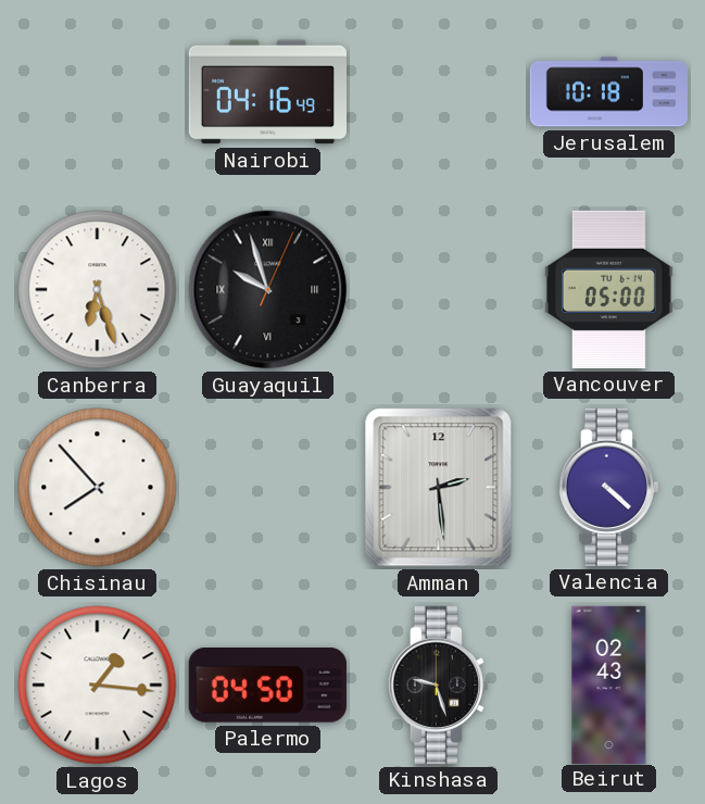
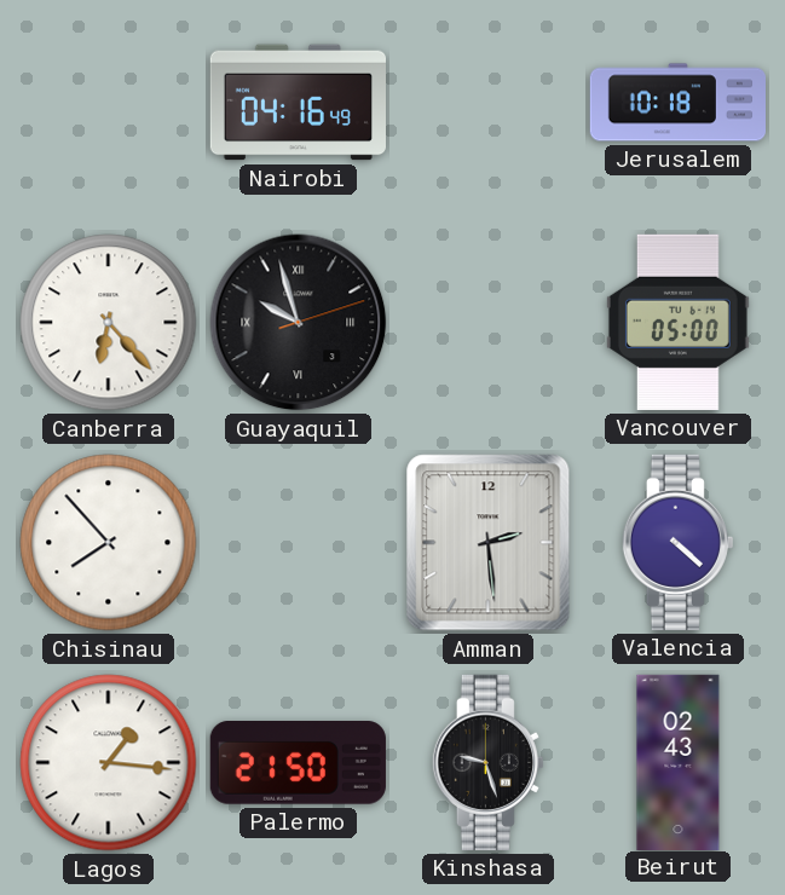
Canberra: 6:27 -> 6:23 (109, 323)
Guayaquil: 9:57:04 -> 9:57:12 (299, 323)
Palermo: 04:50 -> 21:50 (298, 763)
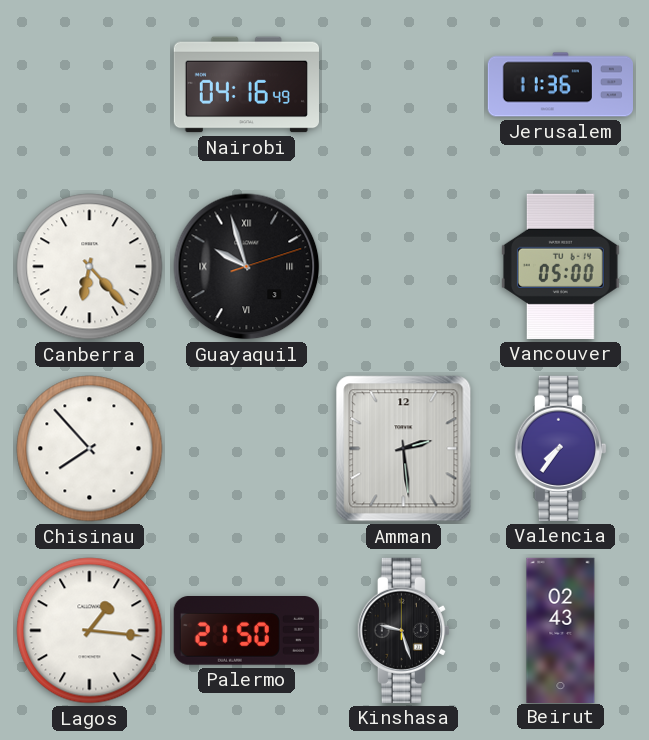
Jerusalem: 10:18 -> 11:36 (560, 85)
Valencia: 4:22 -> 7:36 (560, 448)
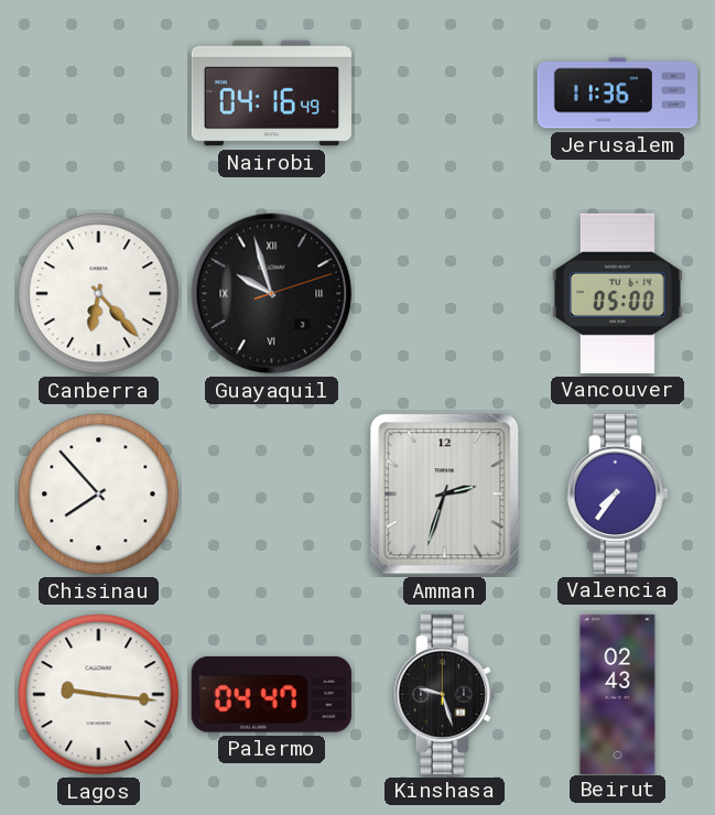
Amman: 2:29 -> 2:33 (445, 495)
Lagos: 1:16 -> 9:16 (99, 695)
Palermo: 21:50 -> 04:47 (271, 695)
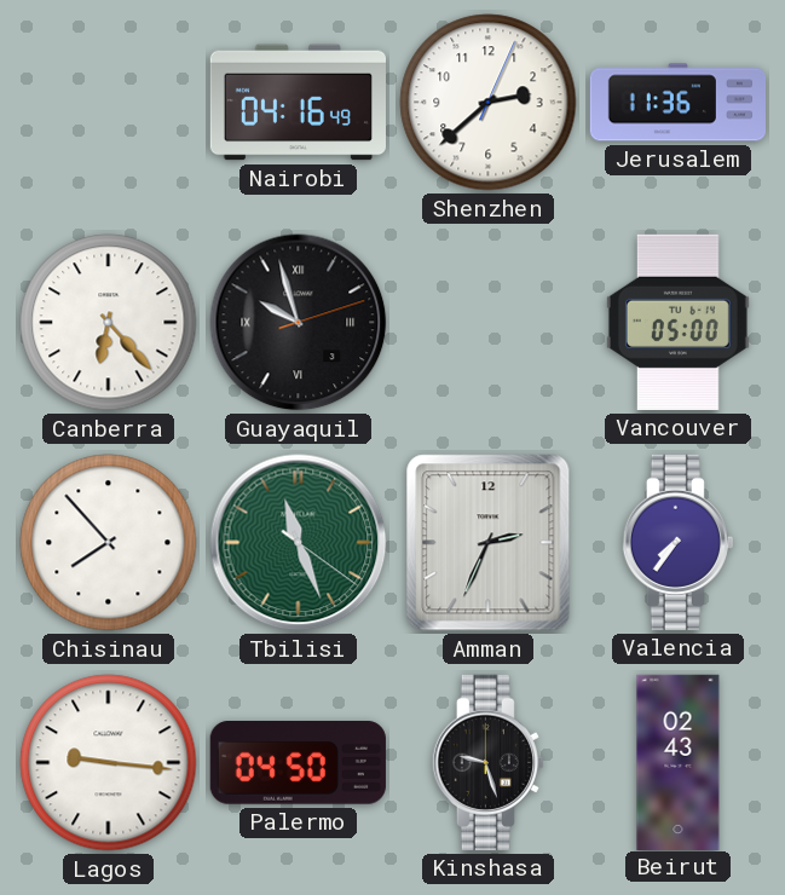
Shenzhen: none -> 2:38 (489, 103)
Tbilisi: none -> 11:26 (299, 543)
Amman: 2:33 -> 2:34 (489, 543)
Palermo: 04:47 -> 04:50 (298, 763)
